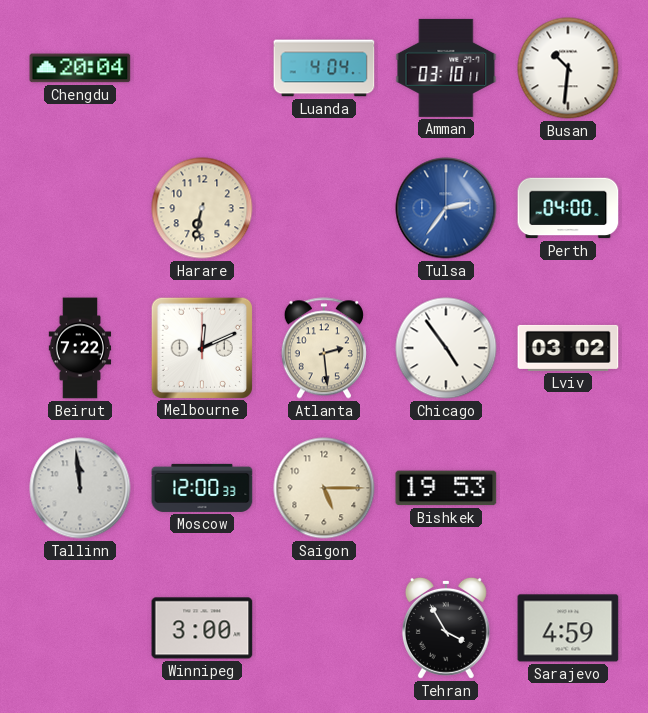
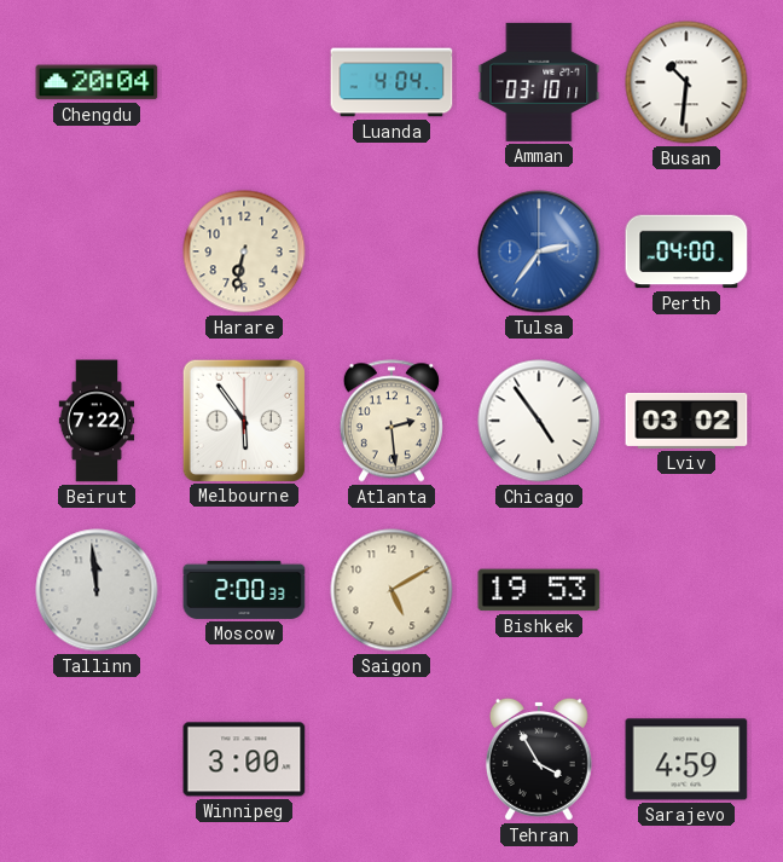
Melbourne: 12:11 -> 5:54 (243, 420)
Moscow: 12:00 -> 2:00 (244, 590)
Saigon: 5:15 -> 5:10 (391, 590)
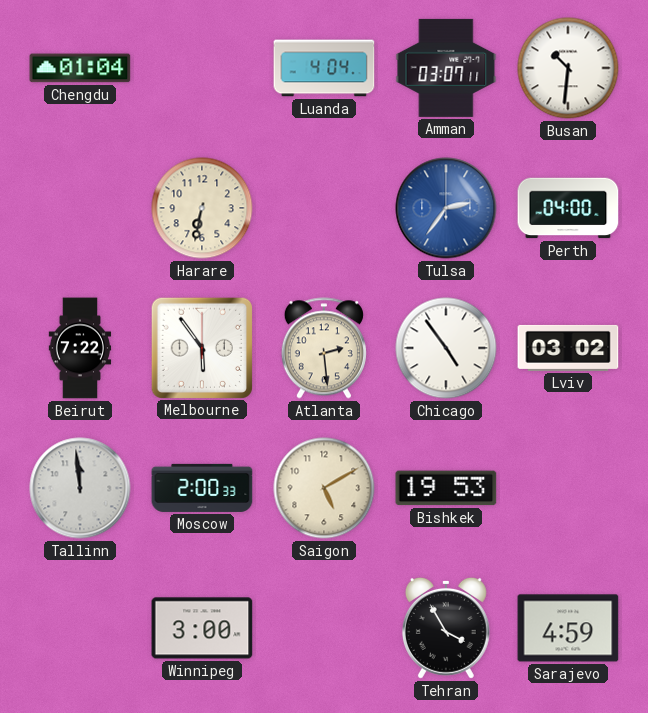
Chengdu: 20:04 -> 01:04 (80, 68)
Amman: 03:10 -> 03:07 (446, 68)
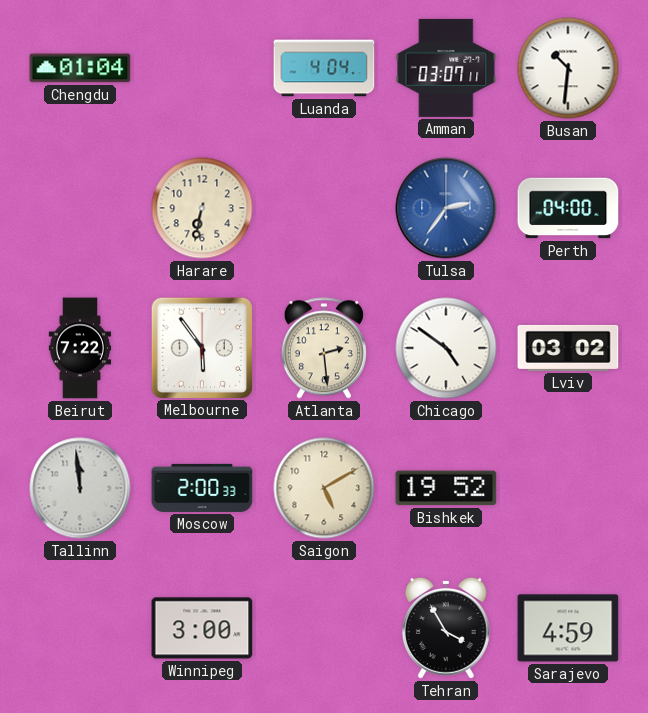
Chicago: 4:54 -> 4:51 (446, 348)
Bishkek: 19:53 -> 19:52 (446, 488)
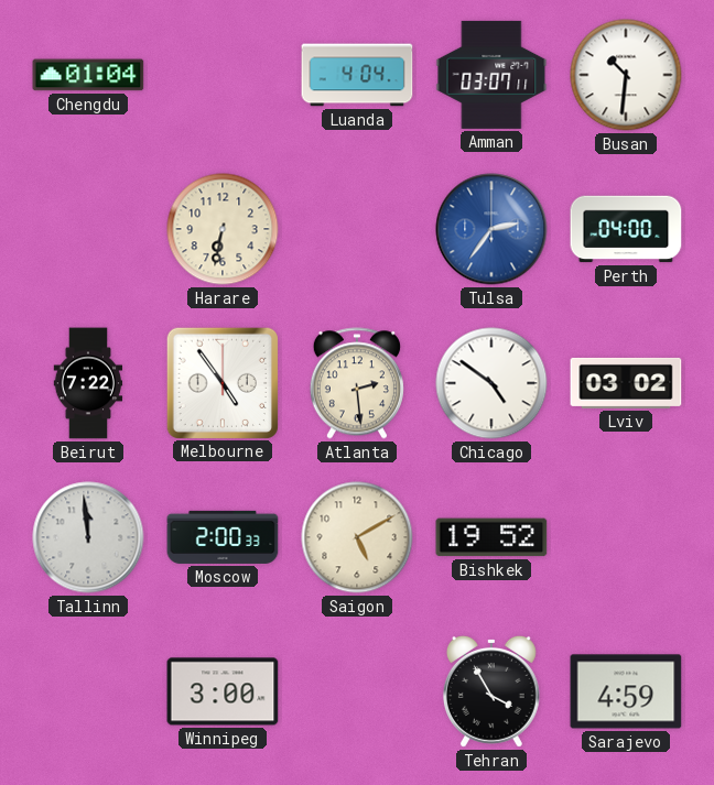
Melbourne: 5:54 -> 4:54 (221, 382)
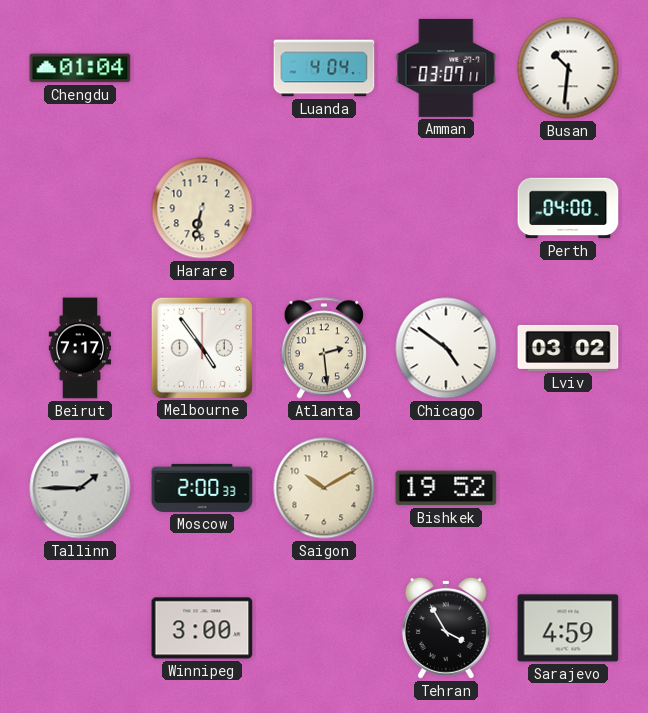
Tulsa: 2:36 -> none (491, 229)
Beirut: 7:22 -> 7:17 (80, 348)
Tallinn: 11:59 -> 1:45 (80, 488)
Saigon: 5:10 -> 10:10 (324, 488)
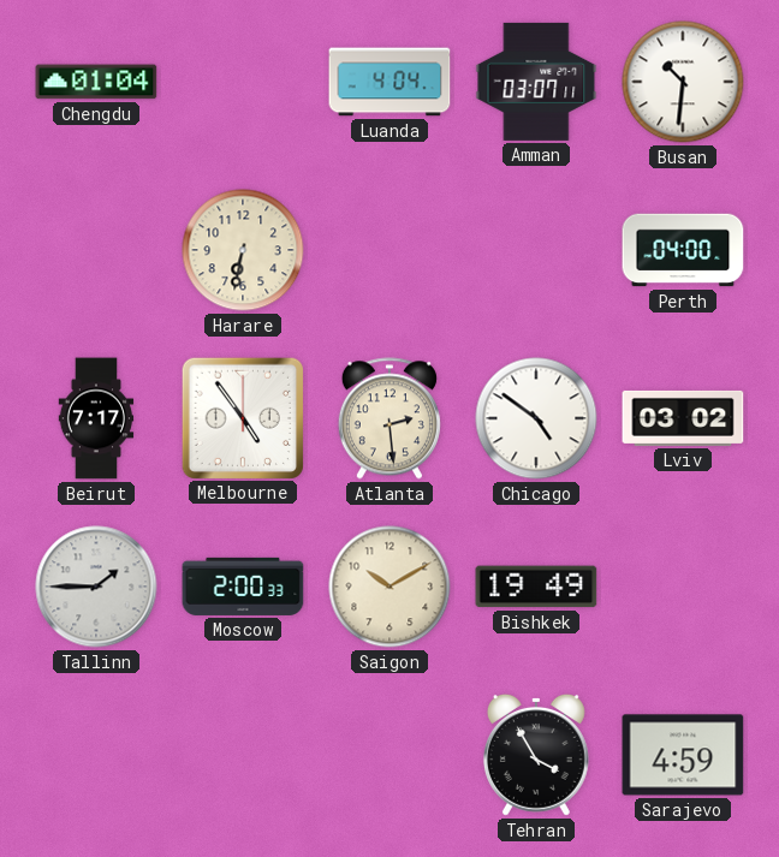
Bishkek: 19:52 -> 19:49 (536, 587)
Winnipeg: 3:00 -> none (202, 628)
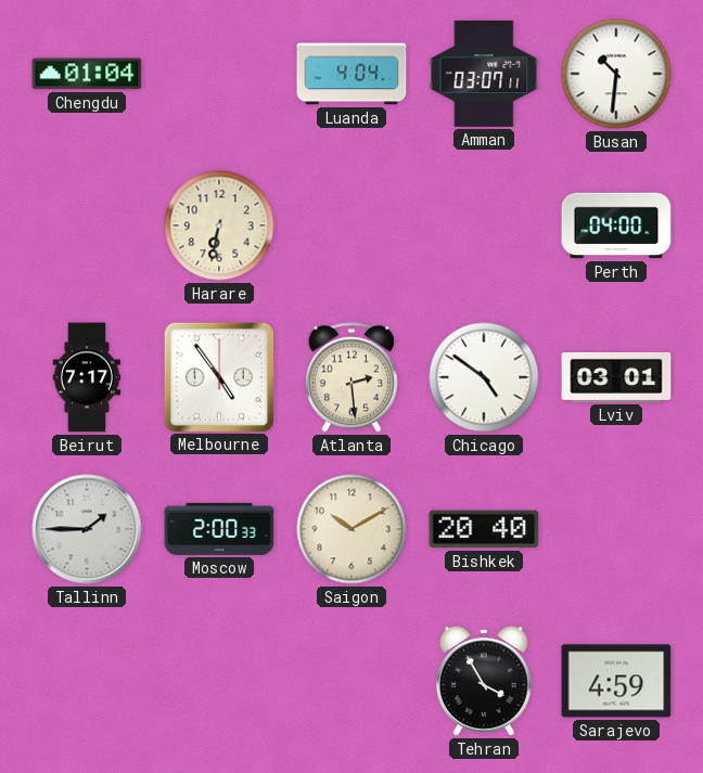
Lviv: 03:02 -> 03:01 (616, 377)
Bishkek: 19:49 -> 20:40 (484, 529)
